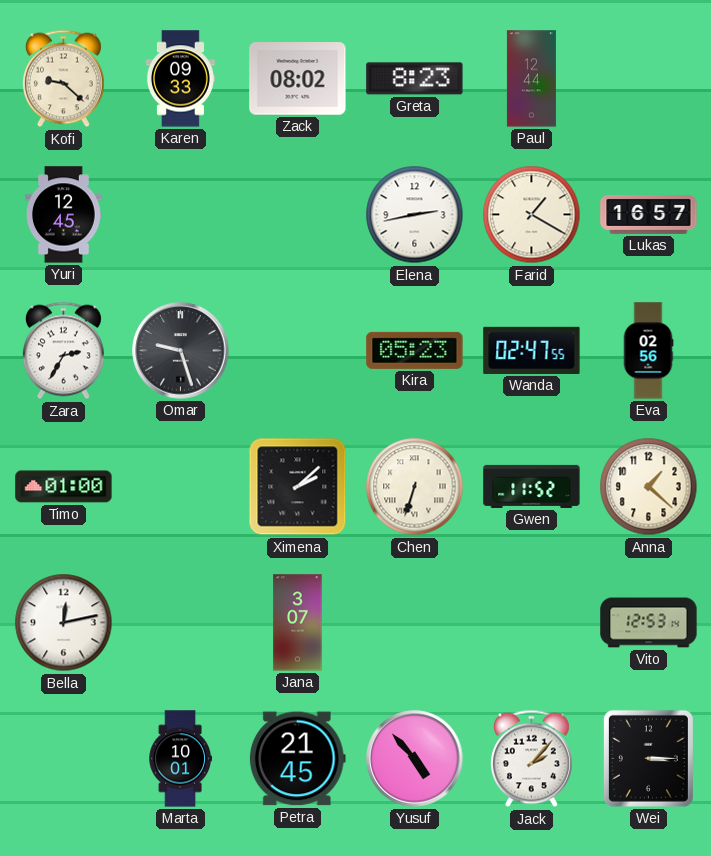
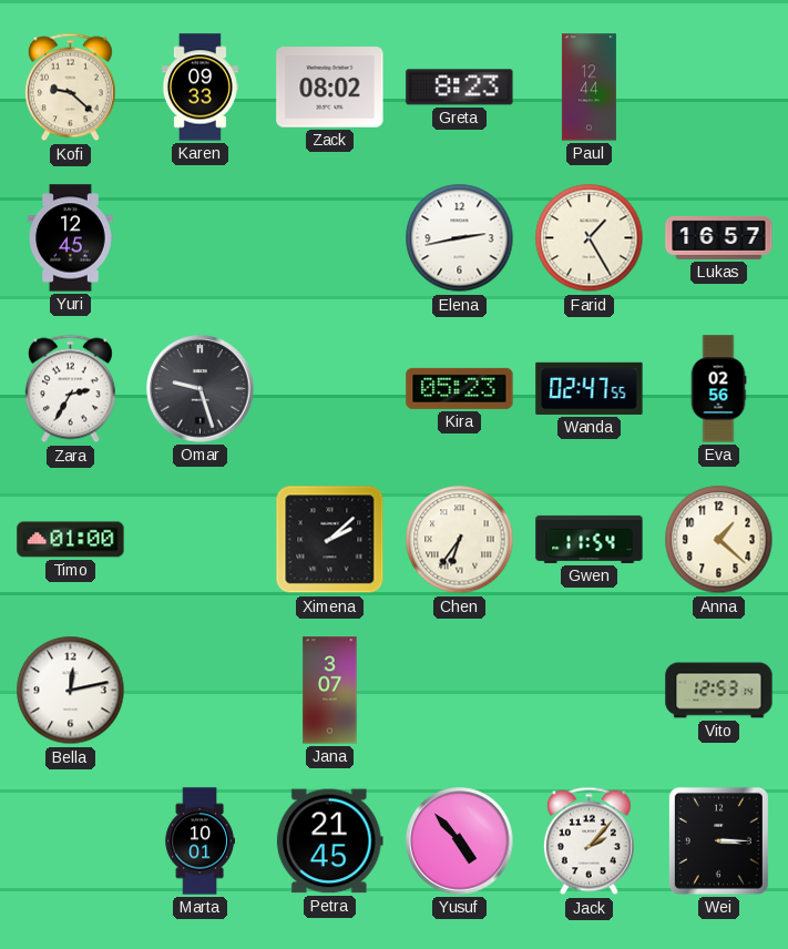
Farid: 1:20 -> 1:25 (590, 238)
Chen: 6:33 -> 6:36 (460, 540)
Gwen: 11:52 -> 11:54 (590, 539)
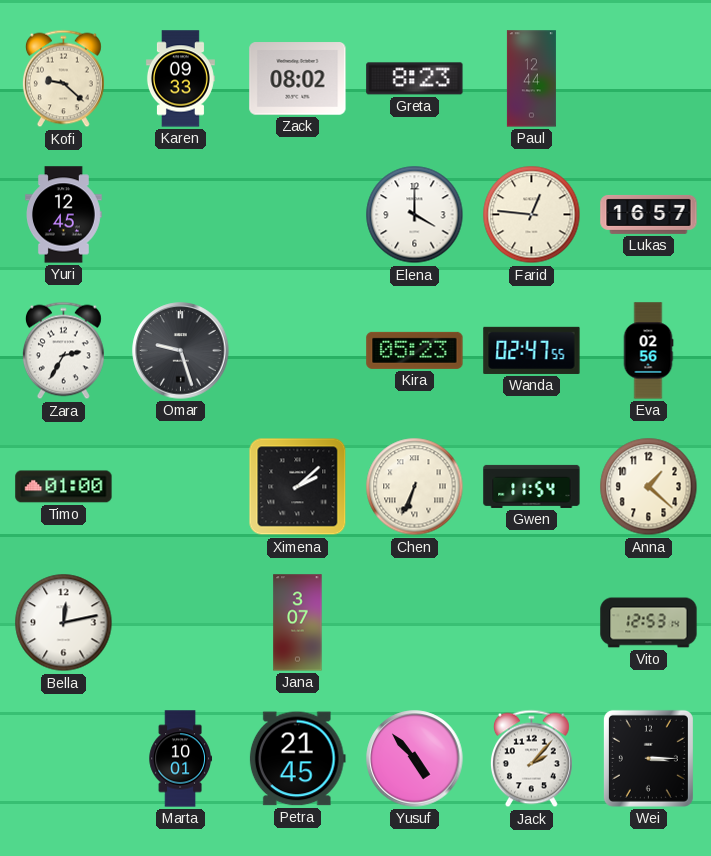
Elena: 2:43 -> 4:00 (415, 215)
Farid: 1:25 -> 12:46 (532, 215)
Chen: 6:36 -> 6:34 (415, 487)
